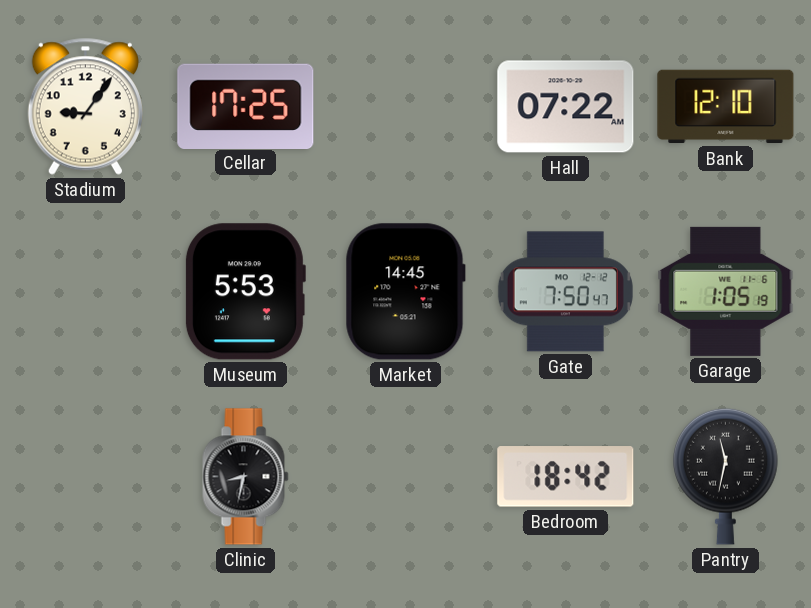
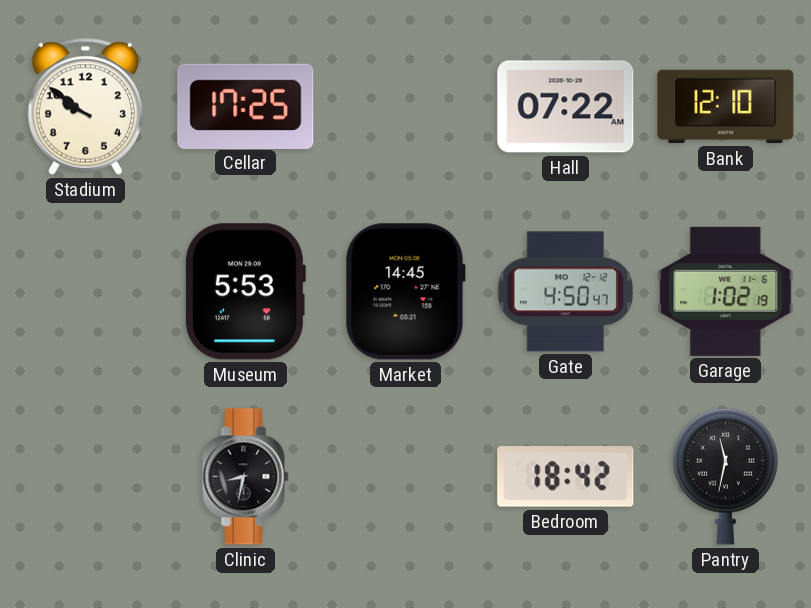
Stadium: 9:06 -> 9:51 (85, 106)
Gate: 7:50 -> 4:50 (565, 292)
Garage: 1:05 -> 1:02 (726, 291)
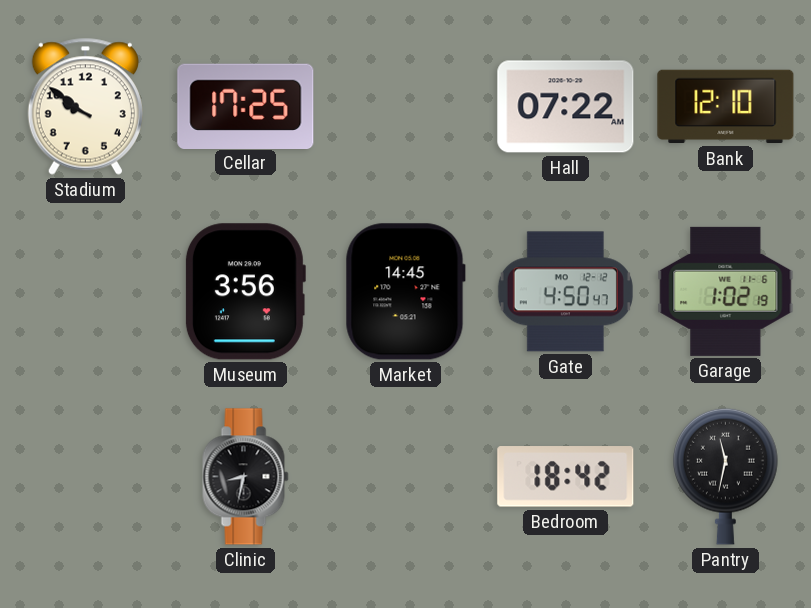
Museum: 5:53 -> 3:56 (245, 292)
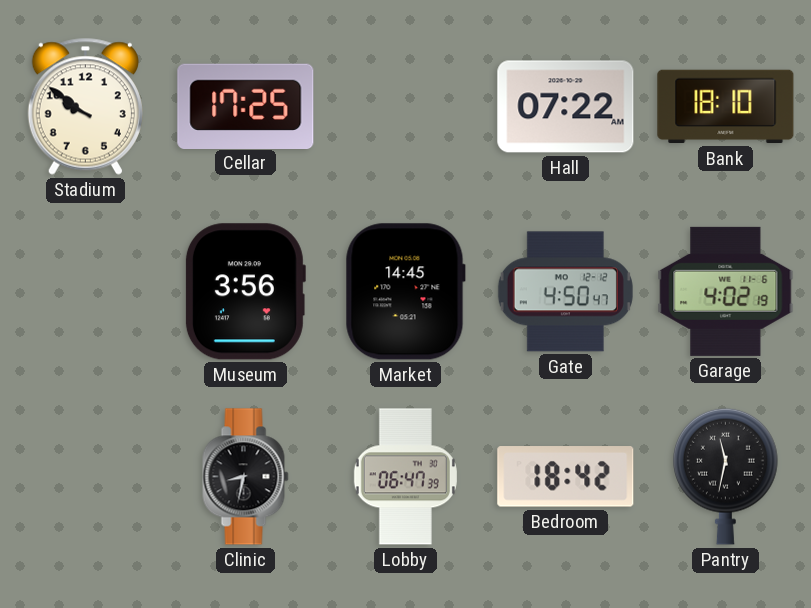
Bank: 12:10 -> 18:10 (726, 107)
Garage: 1:02 -> 4:02 (726, 291)
Lobby: none -> 06:47 (405, 477)
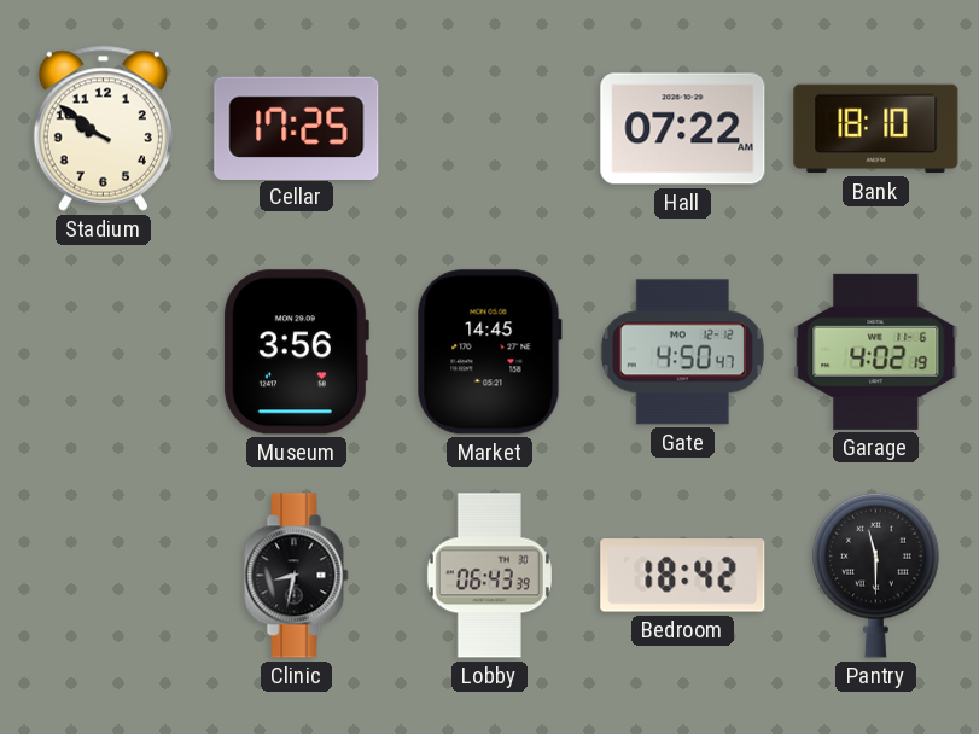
Lobby: 06:47 -> 06:43 (489, 576)
Pantry: 11:32 -> 11:30 (876, 575)
